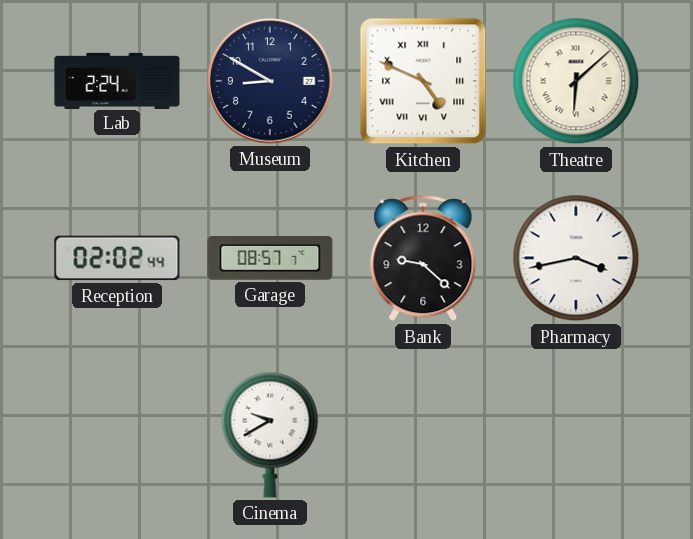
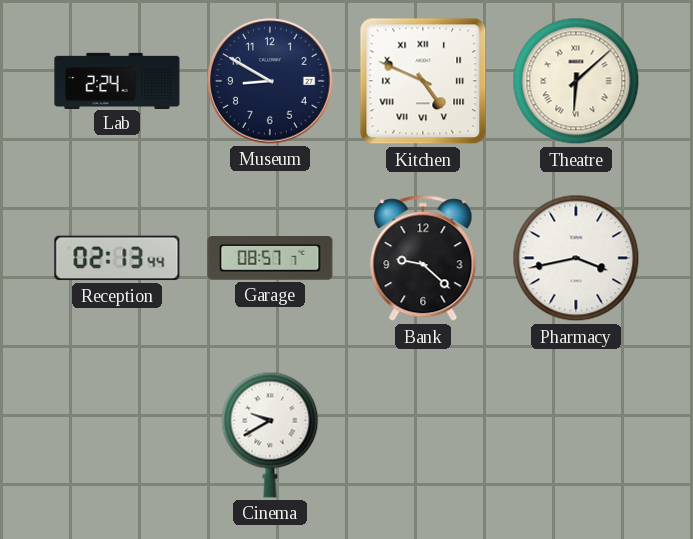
Reception: 02:02 -> 02:13 (117, 258)
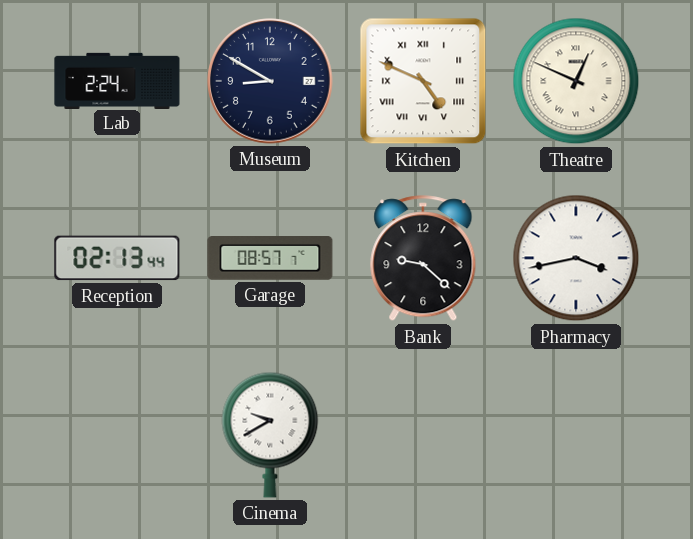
Theatre: 6:08 -> 12:49 (576, 81)
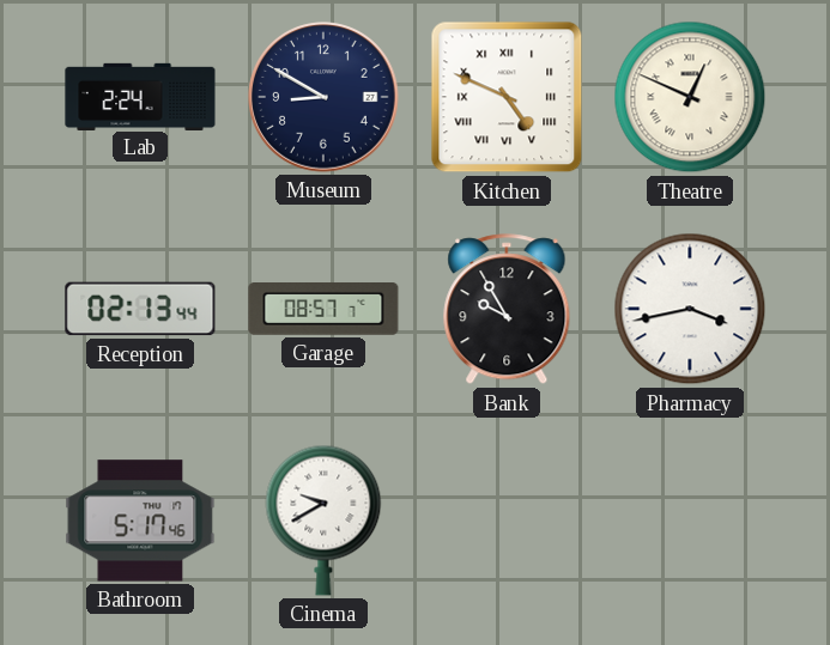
Bank: 9:22 -> 9:55 (507, 310)
Bathroom: none -> 5:17 (140, 521)
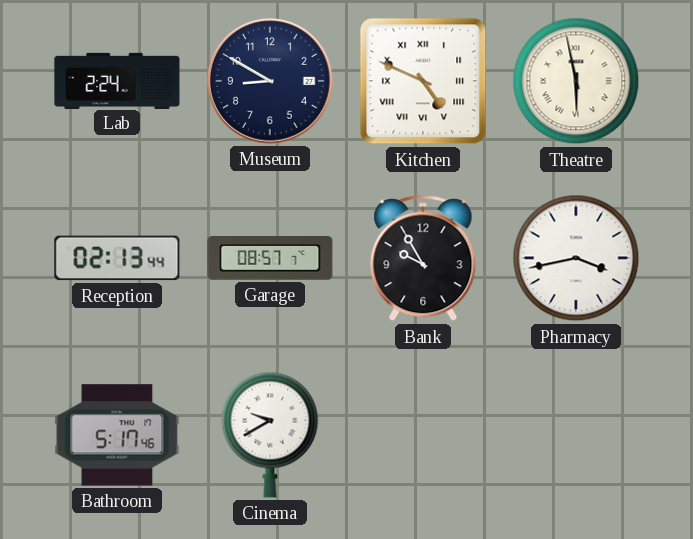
Theatre: 12:49 -> 5:58 (576, 81)
